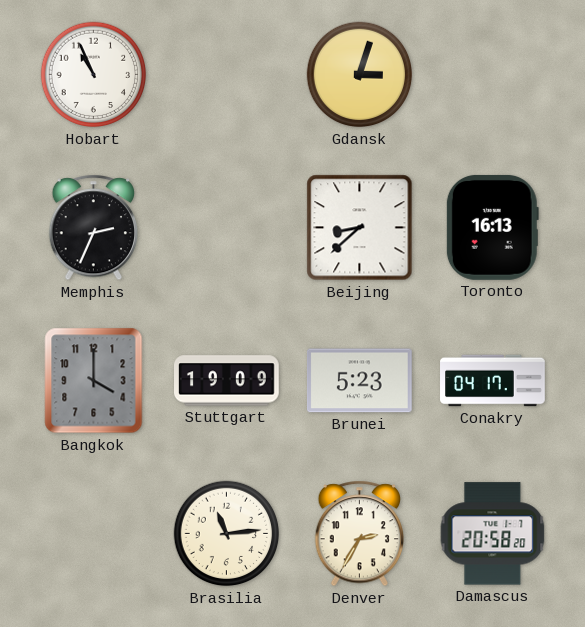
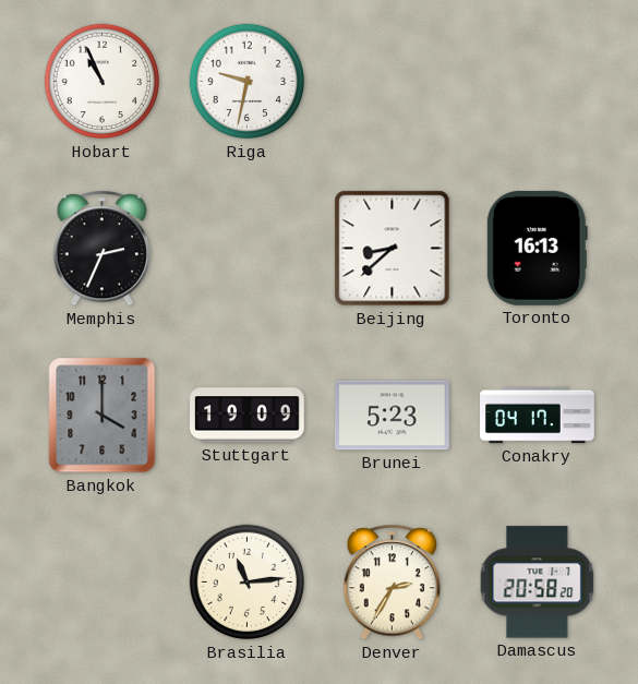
Riga: none -> 9:32 (248, 82)
Gdansk: 3:03 -> none (360, 75)
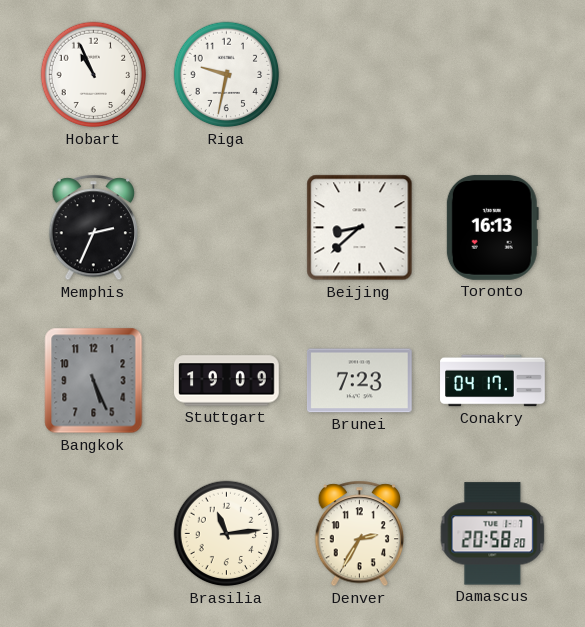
Bangkok: 4:00 -> 5:26 (94, 381)
Brunei: 5:23 -> 7:23 (359, 381)
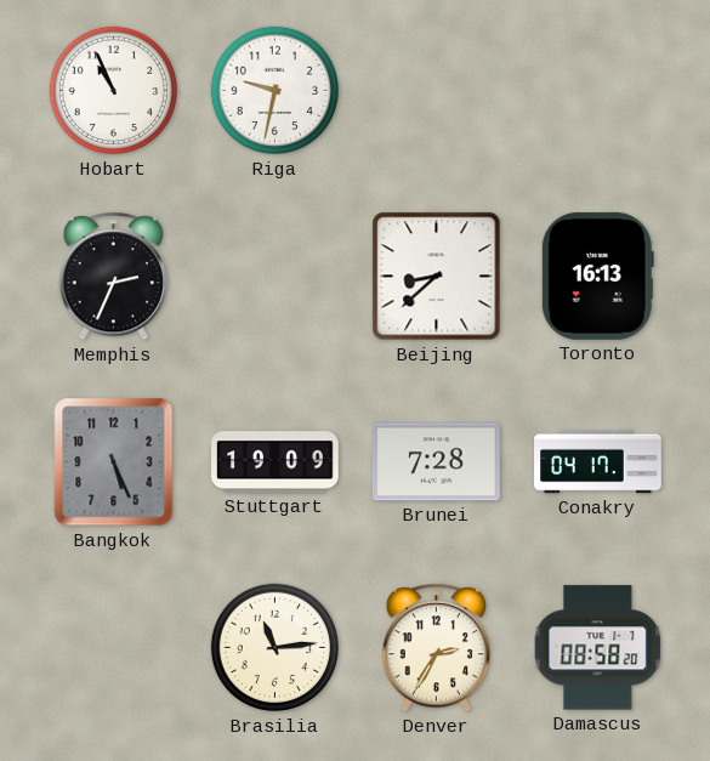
Brunei: 7:23 -> 7:28 (436, 462)
Damascus: 20:58 -> 08:58 (598, 648)
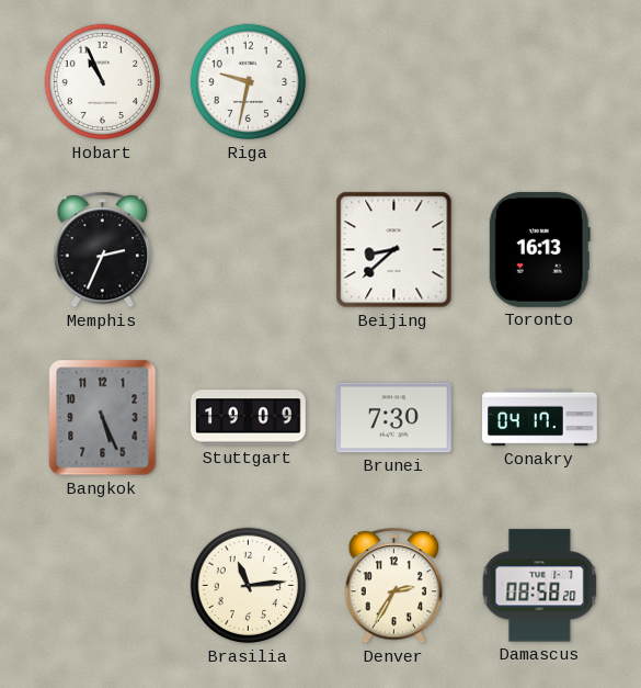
Brunei: 7:28 -> 7:30 (393, 418)
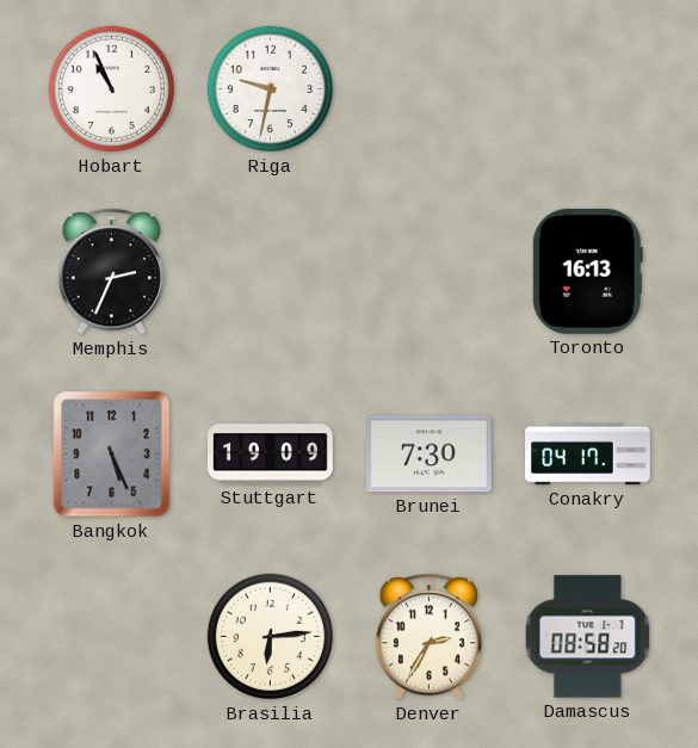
Beijing: 8:38 -> none (394, 250)
Brasilia: 11:14 -> 6:14 (271, 637)
